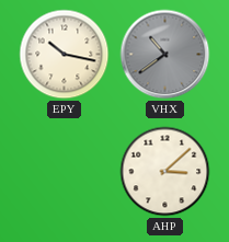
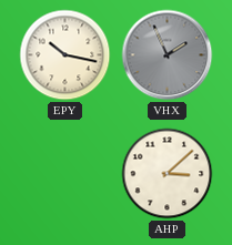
VHX: 10:39 -> 1:56 (168, 55)
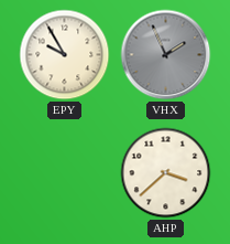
EPY: 10:17 -> 9:55 (65, 55)
AHP: 3:08 -> 3:38 (166, 173)
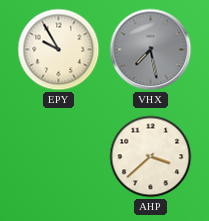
VHX: 1:56 -> 7:28 (151, 50)
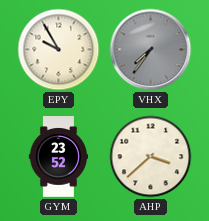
VHX: 7:28 -> 7:36 (151, 50)
GYM: none -> 23:52 (58, 157)
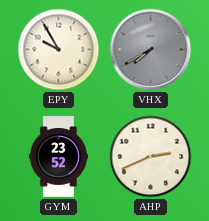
VHX: 7:36 -> 7:40 (151, 50)
AHP: 3:38 -> 2:41 (151, 157)
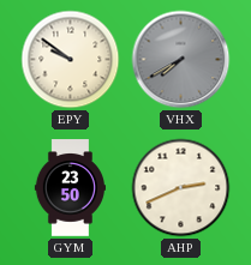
EPY: 9:55 -> 9:51 (71, 60)
GYM: 23:52 -> 23:50 (70, 188)
